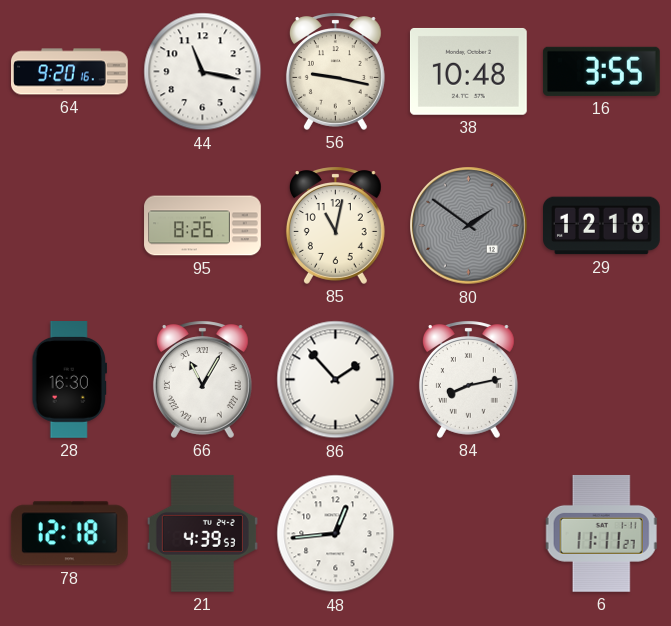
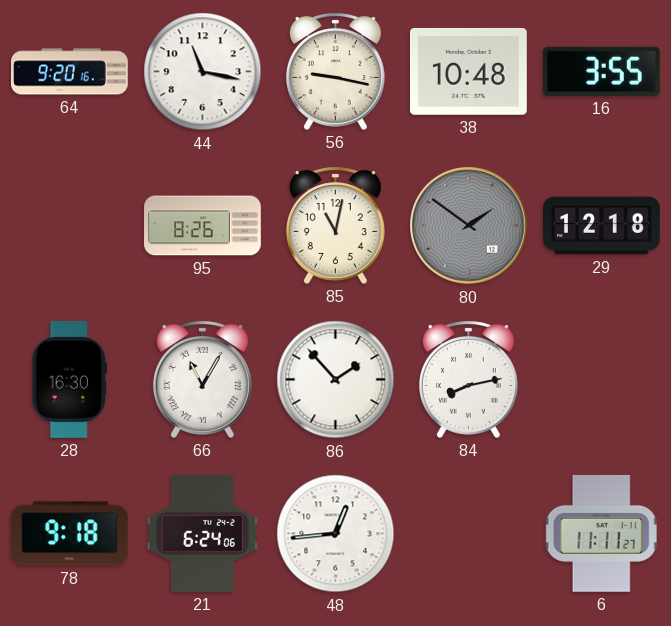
78: 12:18 -> 9:18 (69, 534)
21: 4:39 -> 6:24 (202, 533)
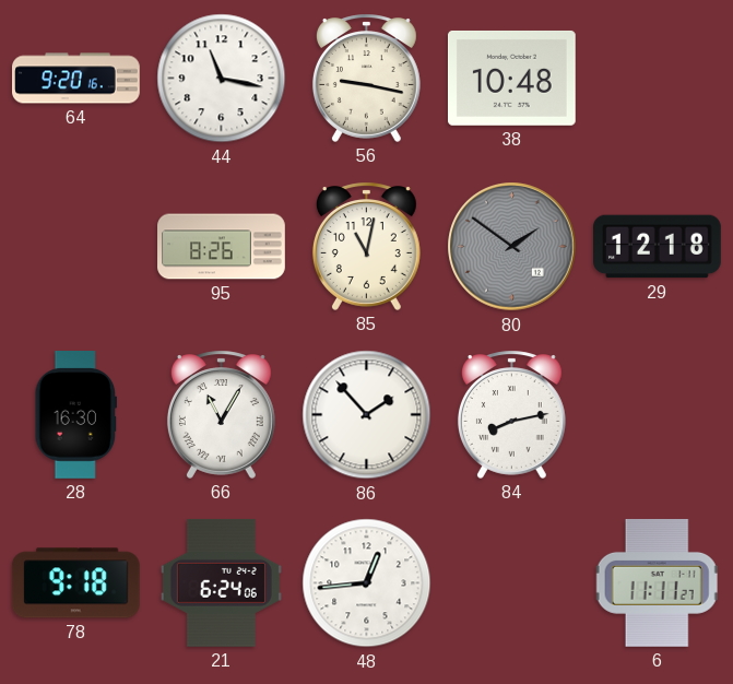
16: 3:55 -> none (601, 71)
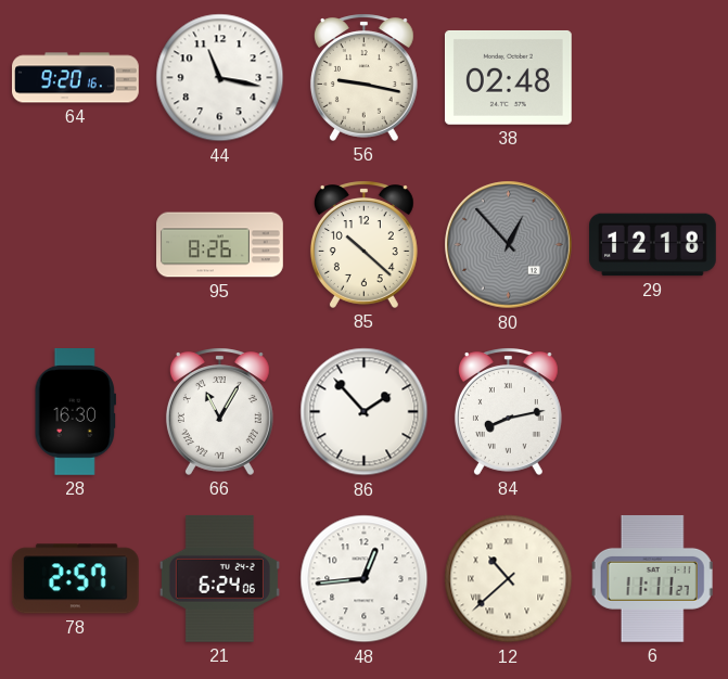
38: 10:48 -> 02:48 (508, 77)
85: 11:02 -> 10:22 (363, 244)
80: 1:51 -> 12:53 (509, 245)
78: 9:18 -> 2:57 (75, 579)
12: none -> 10:38 (509, 579)
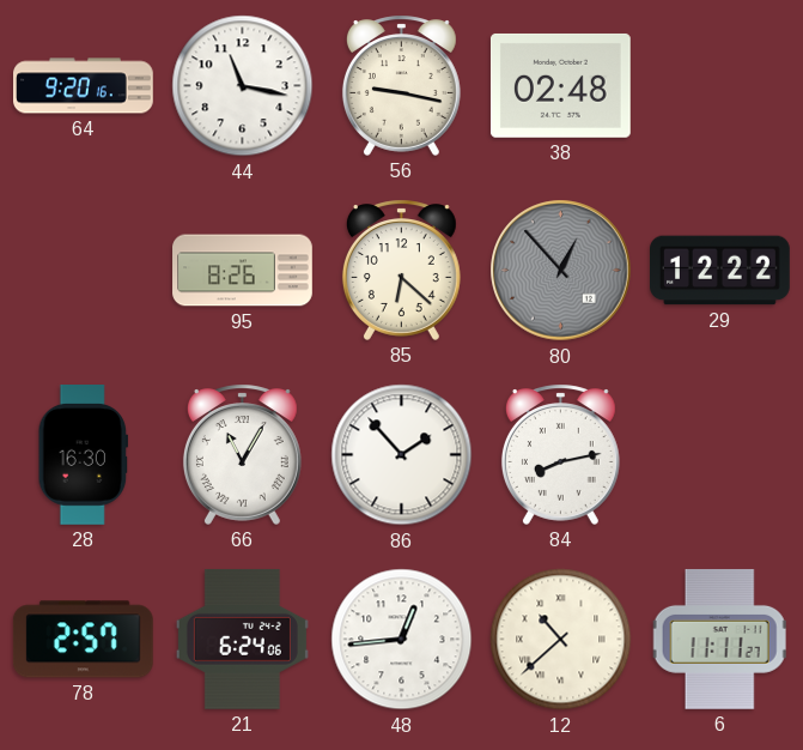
85: 10:22 -> 6:22 (401, 270)
29: 12:18 -> 12:22 (720, 271)
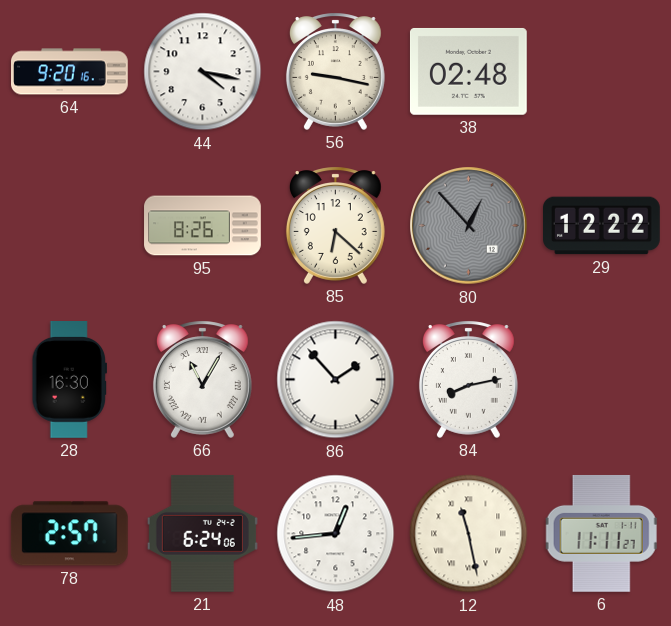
44: 11:17 -> 4:17 (203, 72)
12: 10:38 -> 11:28 (469, 534)
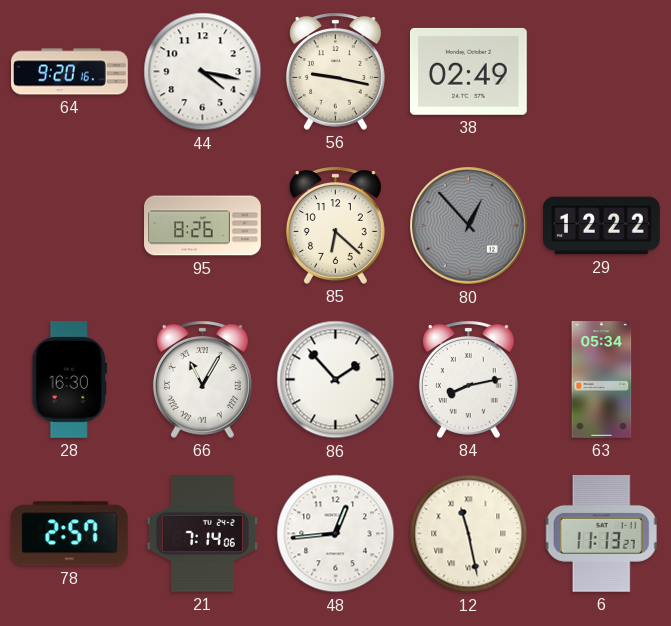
38: 02:48 -> 02:49 (468, 71)
63: none -> 05:34 (602, 380)
21: 6:24 -> 7:14 (202, 533)
6: 11:11 -> 11:13 (601, 533)
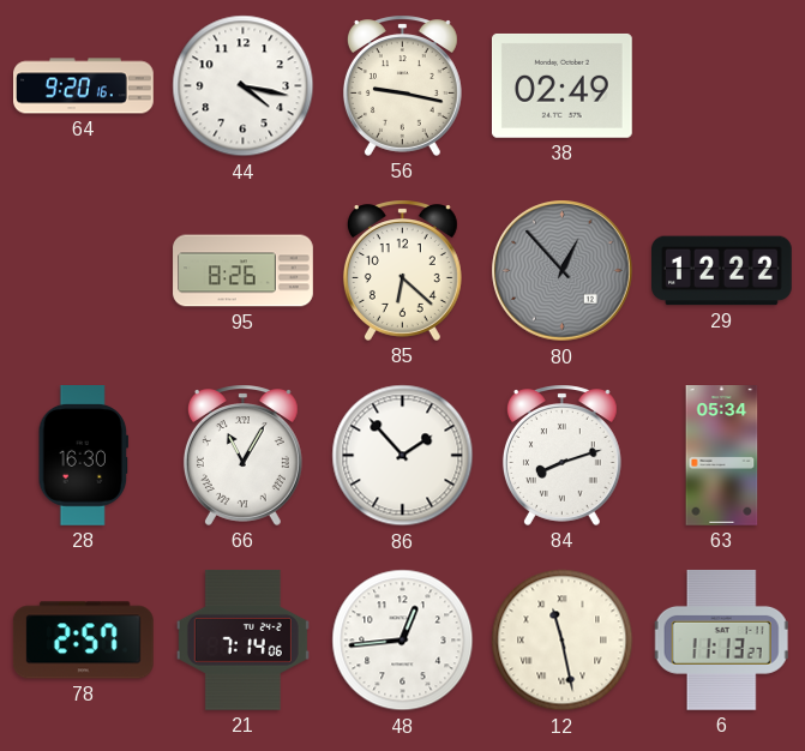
84: 8:13 -> 8:12 (561, 455)
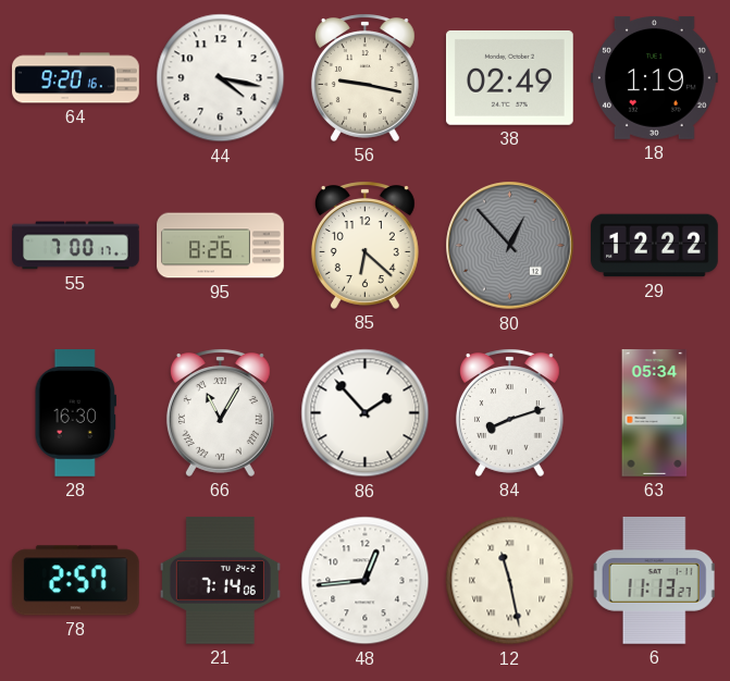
18: none -> 1:19 (655, 77)
55: none -> 7:00 (76, 246)
